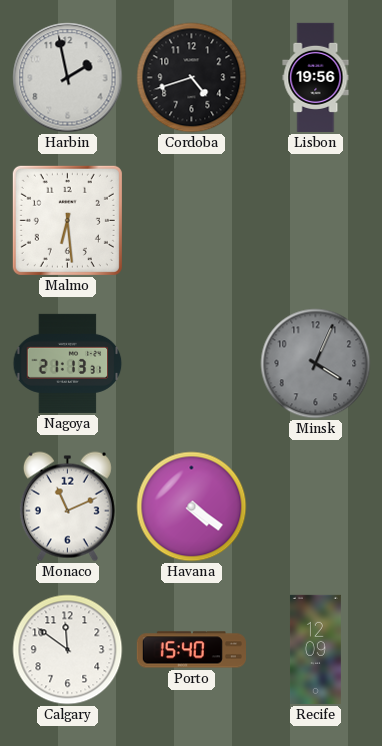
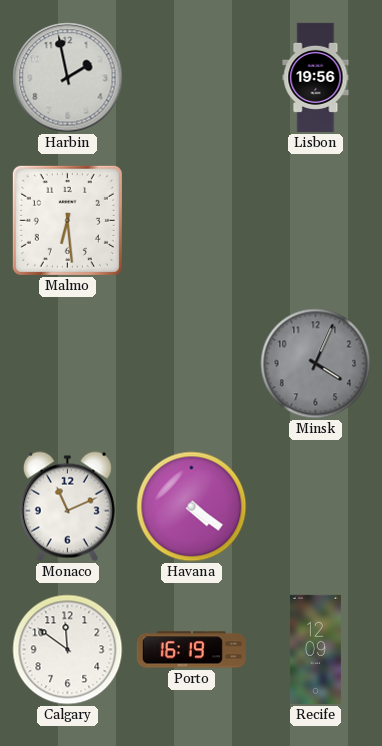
Cordoba: 4:42 -> none (192, 78)
Nagoya: 21:13 -> none (68, 363)
Porto: 15:40 -> 16:19 (191, 650)
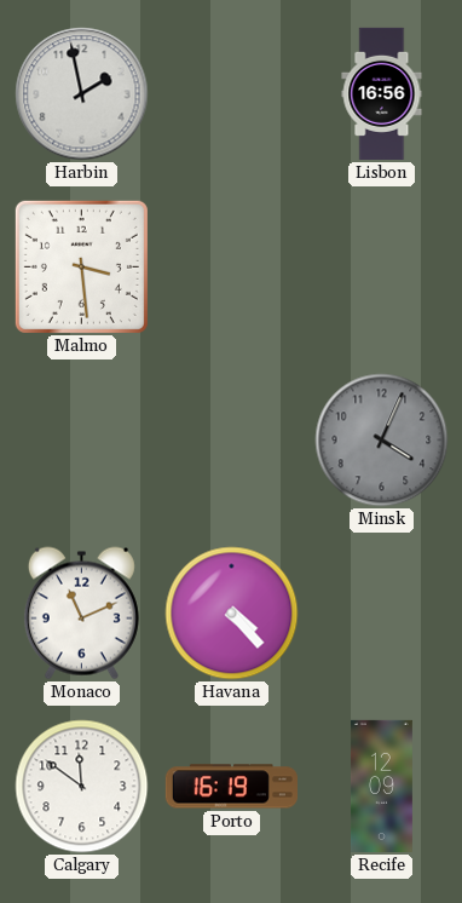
Lisbon: 19:56 -> 16:56 (382, 93)
Malmo: 6:29 -> 3:29 (81, 266)
Havana: 4:21 -> 4:23 (232, 614)
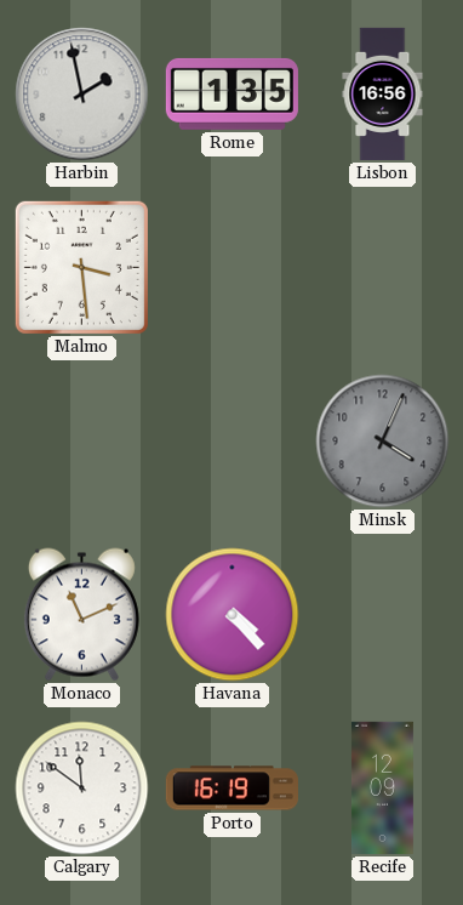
Rome: none -> 1:35 (232, 93)
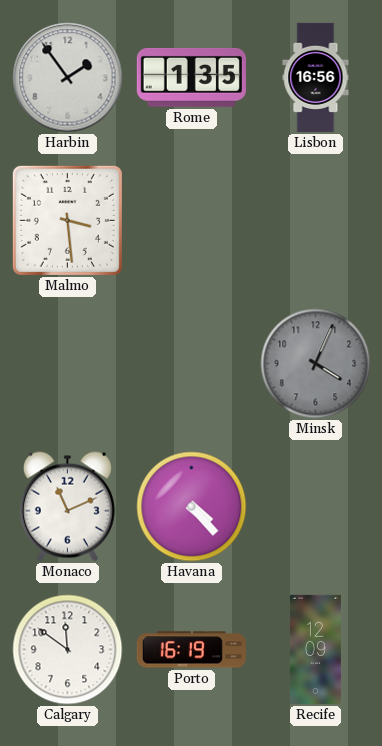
Harbin: 1:58 -> 1:54 (68, 78)
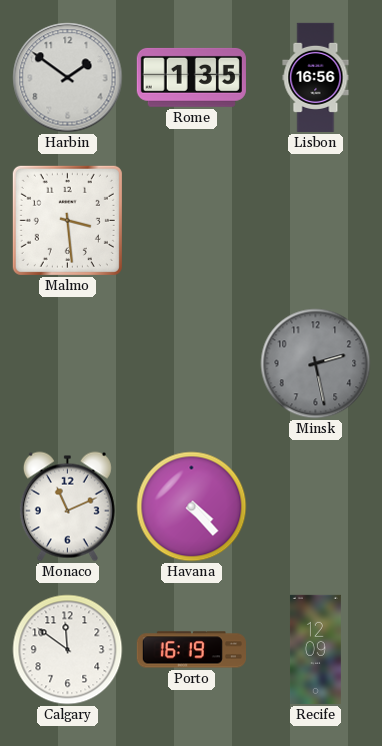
Harbin: 1:54 -> 1:51 (68, 78)
Minsk: 4:04 -> 2:28 (316, 364)
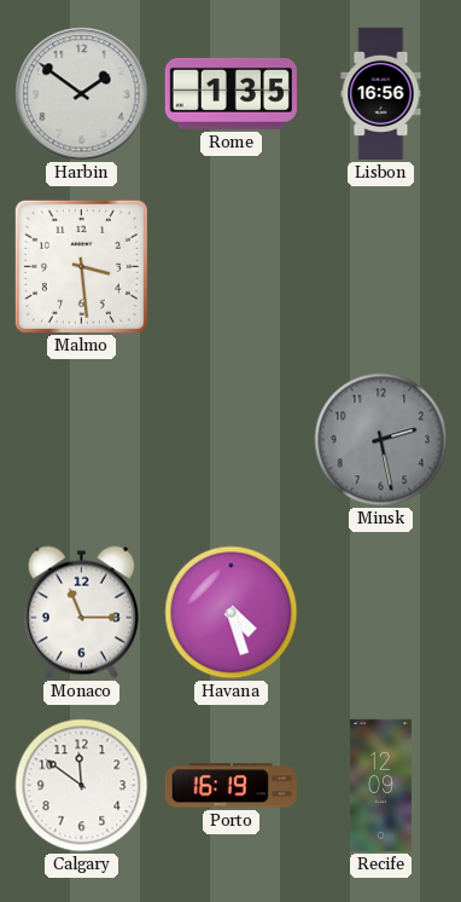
Monaco: 11:11 -> 11:15 (81, 613)
Havana: 4:23 -> 4:27 (232, 613)
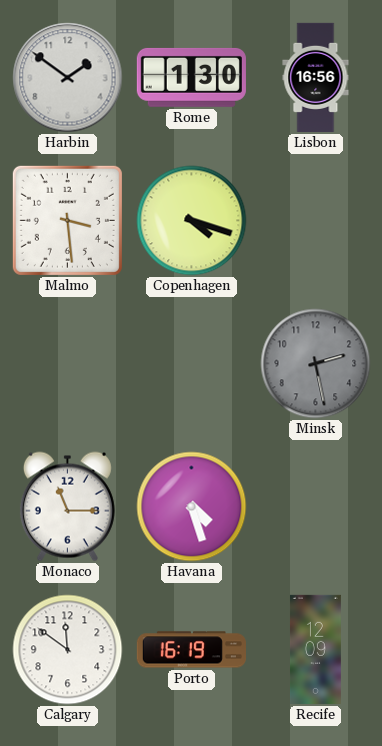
Rome: 1:35 -> 1:30 (191, 77)
Copenhagen: none -> 4:18 (192, 221)
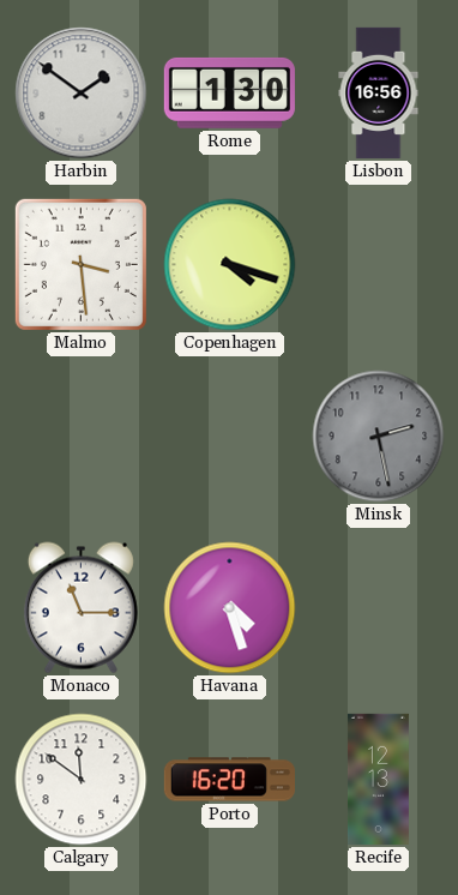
Porto: 16:19 -> 16:20 (229, 780)
Recife: 12:09 -> 12:13 (378, 779)
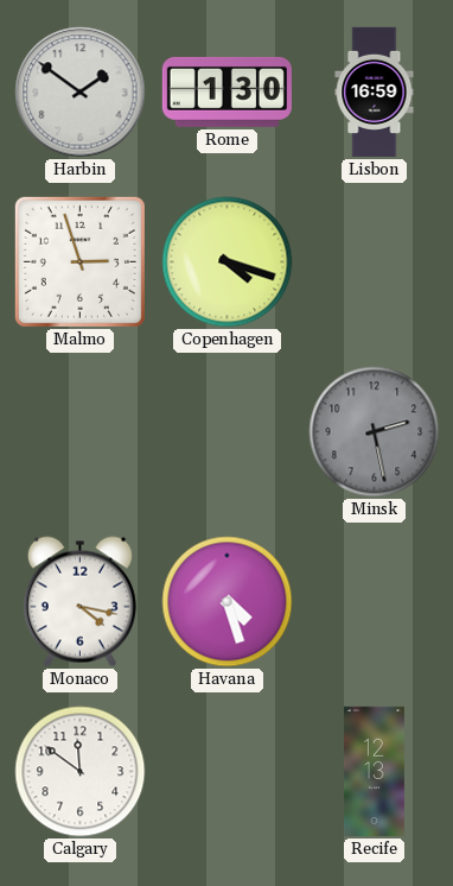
Lisbon: 16:56 -> 16:59 (375, 91)
Malmo: 3:29 -> 2:57 (79, 261)
Monaco: 11:15 -> 4:17 (79, 602)
Porto: 16:20 -> none (229, 780)
